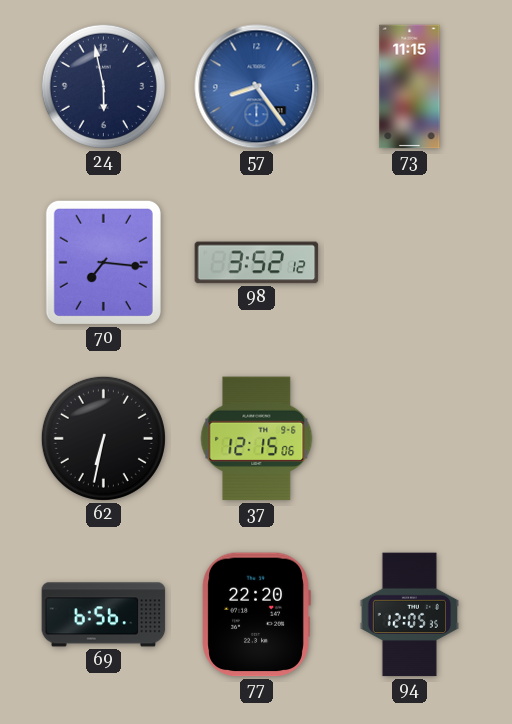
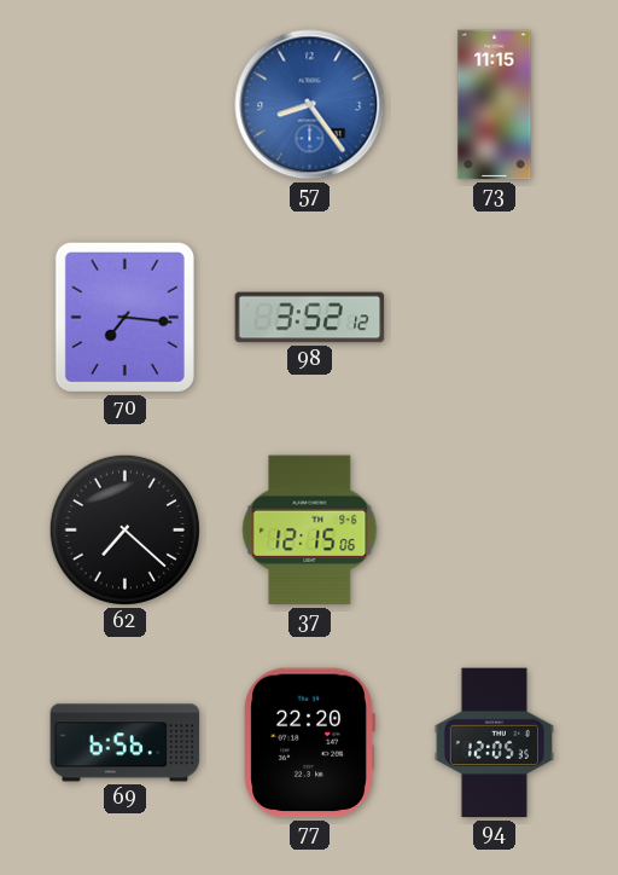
24: 5:58 -> none (103, 86)
62: 6:32 -> 7:22 (124, 529)
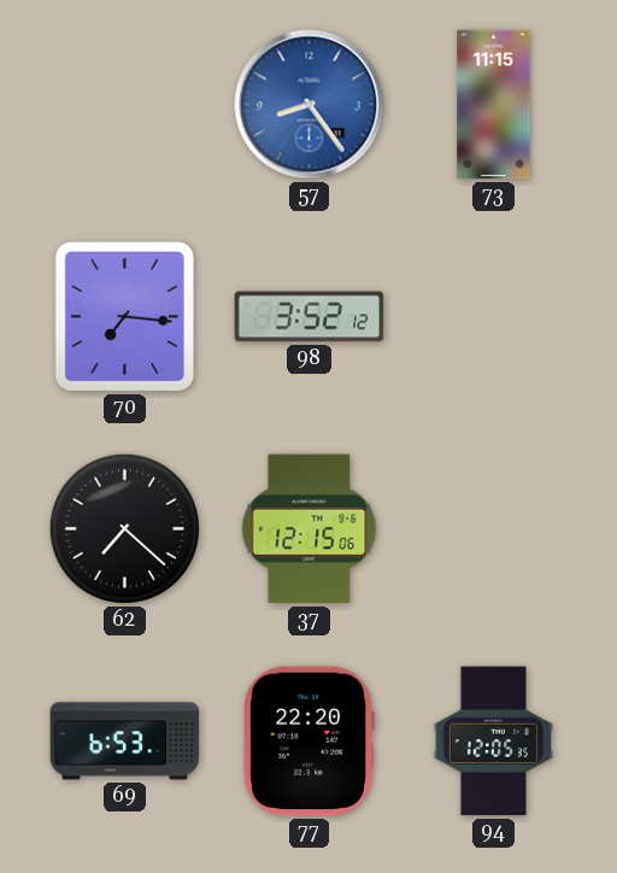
69: 6:56 -> 6:53 (125, 742)
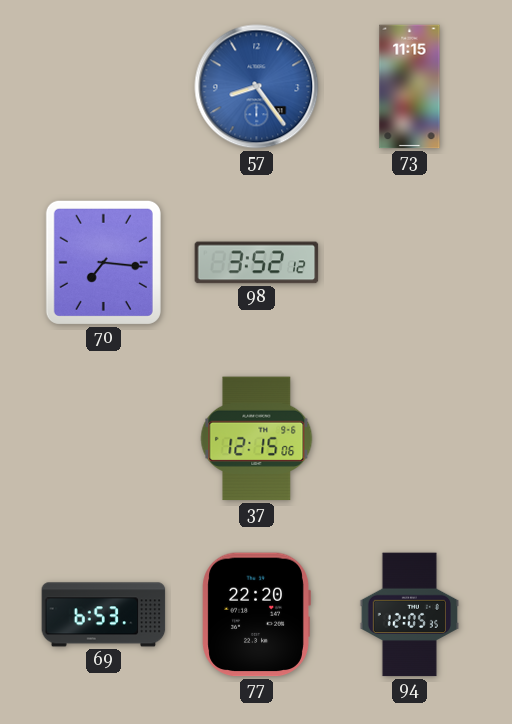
62: 7:22 -> none (124, 528)
